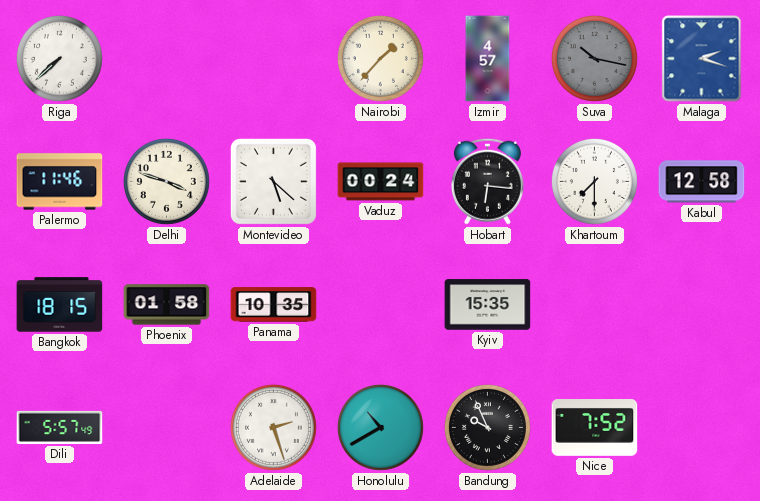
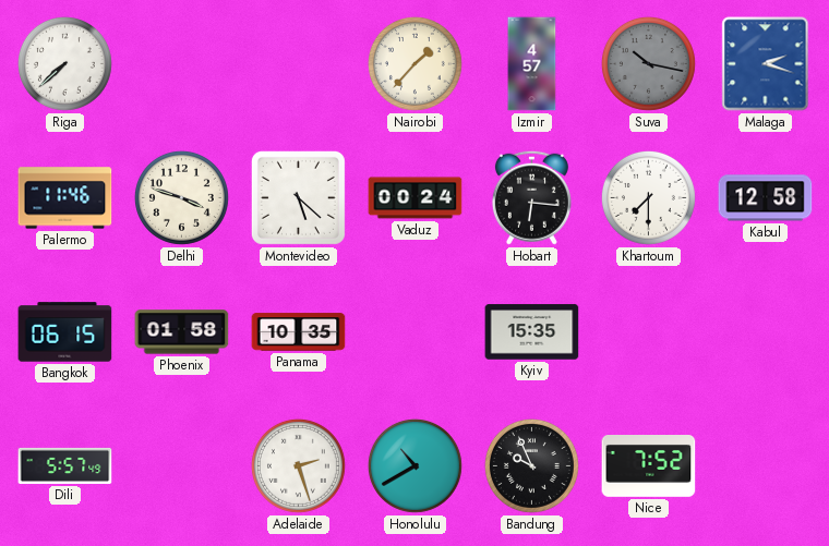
Bangkok: 18:15 -> 06:15 (65, 332)
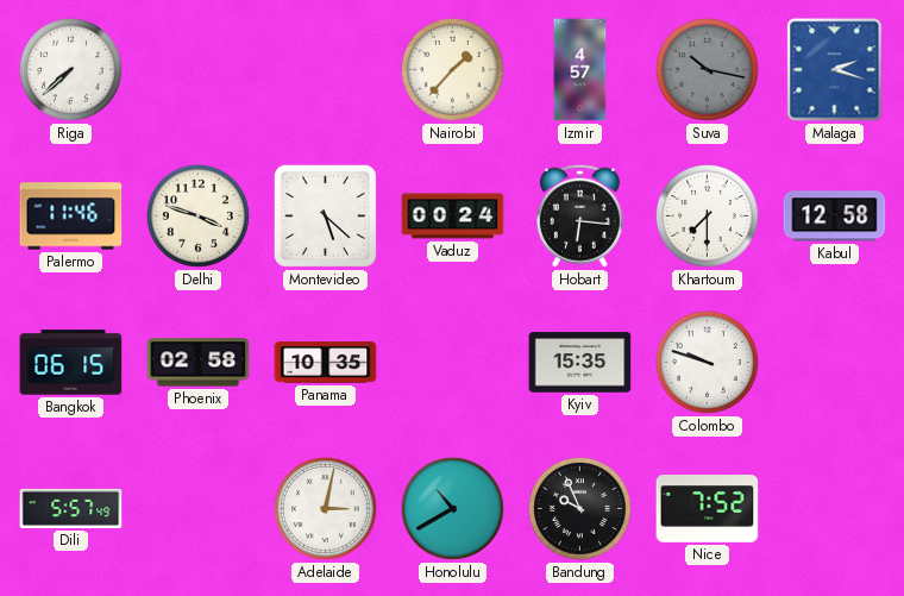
Phoenix: 01:58 -> 02:58 (199, 363)
Colombo: none -> 9:48 (707, 362)
Adelaide: 2:27 -> 3:02 (325, 508)
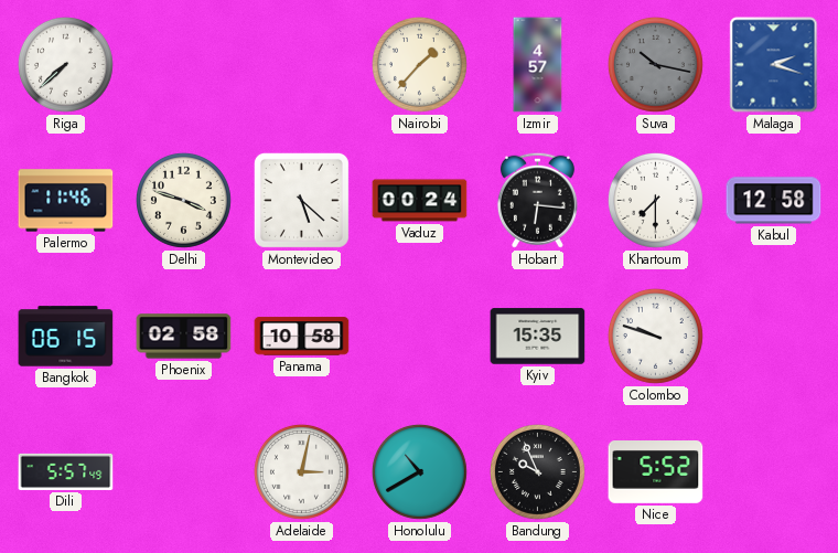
Panama: 10:35 -> 10:58 (302, 337)
Nice: 7:52 -> 5:52 (656, 472)
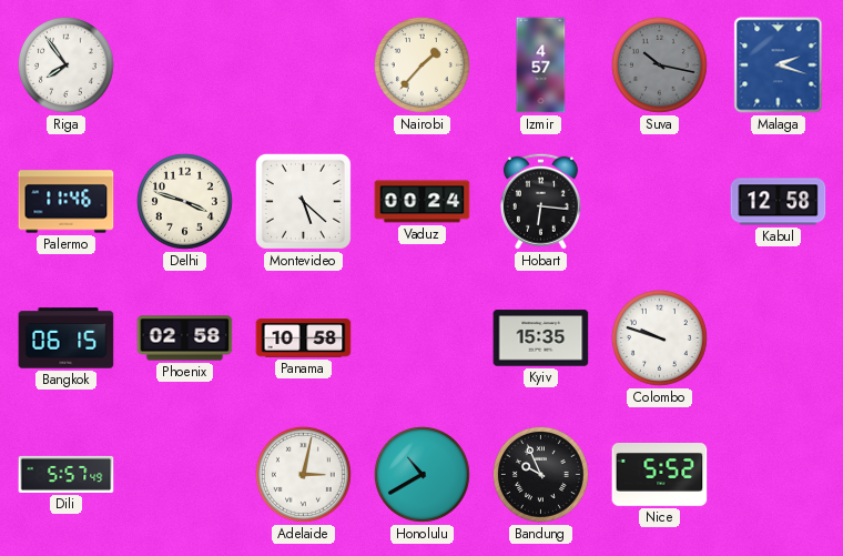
Riga: 7:38 -> 7:54 (65, 64)
Khartoum: 7:30 -> none (655, 200)
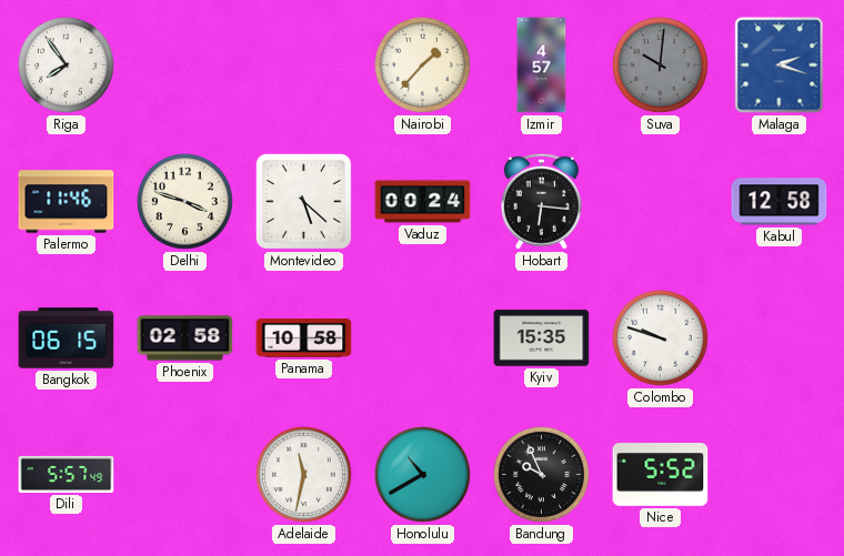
Suva: 10:17 -> 10:01 (660, 64)
Adelaide: 3:02 -> 11:32 (303, 474)
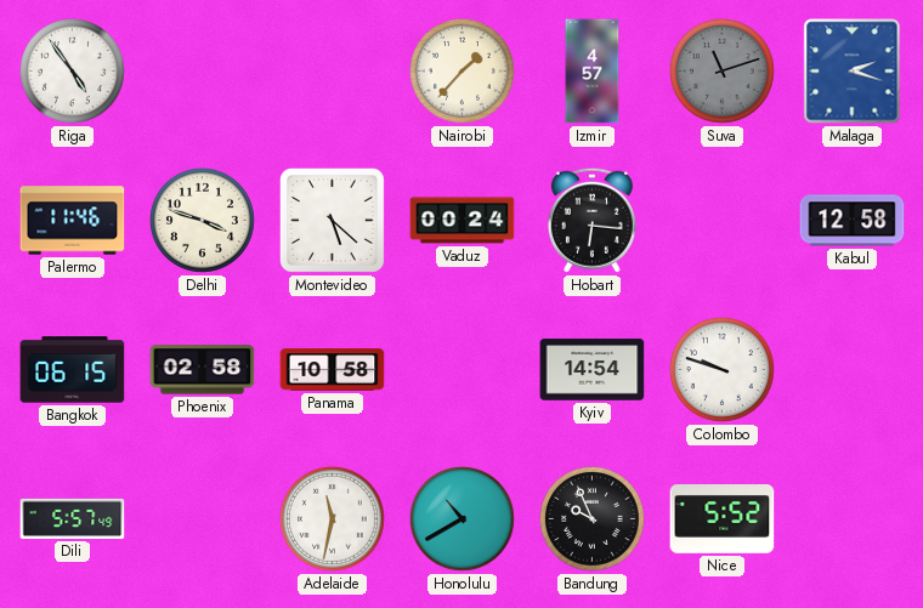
Riga: 7:54 -> 4:54 (72, 70)
Suva: 10:01 -> 11:12 (721, 70)
Kyiv: 15:35 -> 14:54 (593, 370)
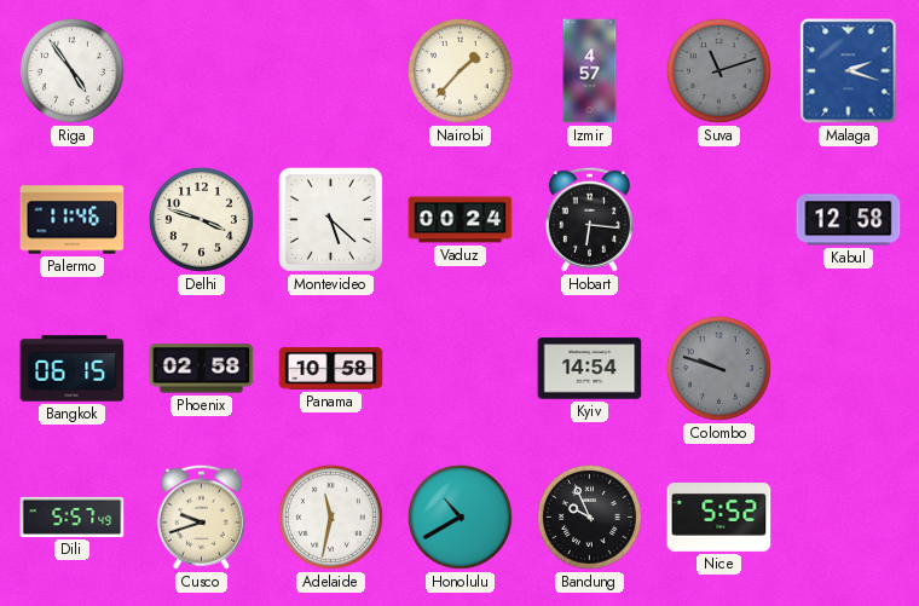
Colombo dial: white -> grey (718, 368)
Cusco: none -> 9:42 (201, 516)
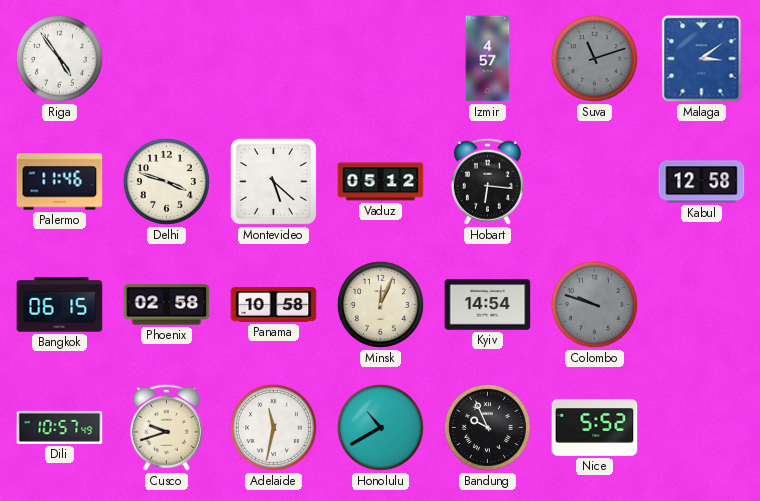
Nairobi: 1:37 -> none (459, 70)
Malaga: 2:18 -> 3:09 (702, 59)
Vaduz: 00:24 -> 05:12 (381, 182)
Minsk: none -> 12:04 (380, 304)
Dili: 5:57 -> 10:57 (60, 427)
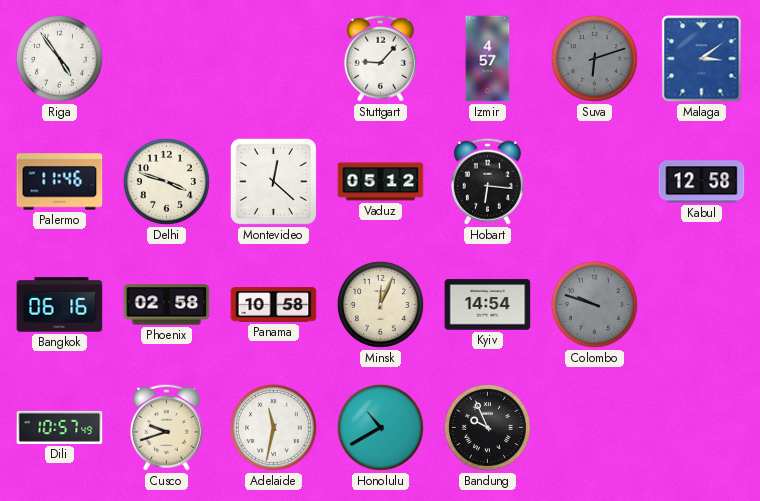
Stuttgart: none -> 9:07 (380, 58)
Suva: 11:12 -> 6:12 (594, 58)
Montevideo: 5:22 -> 12:22 (273, 181)
Bangkok: 06:15 -> 06:16 (60, 305)
Nice: 5:52 -> none (595, 428)
